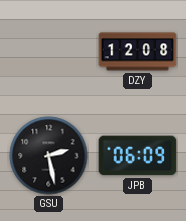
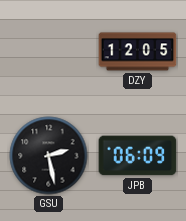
DZY: 12:08 -> 12:05 (138, 52)
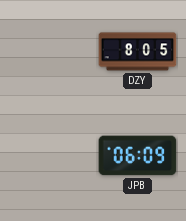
DZY: 12:05 -> 8:05 (138, 52)
GSU: 2:28 -> none (49, 156)
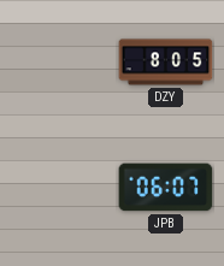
JPB: 06:09 -> 06:07 (166, 188)
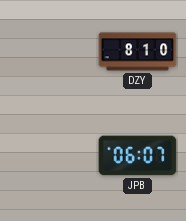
DZY: 8:05 -> 8:10 (138, 52)
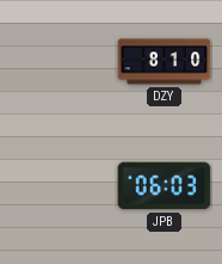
JPB: 06:07 -> 06:03 (165, 186)
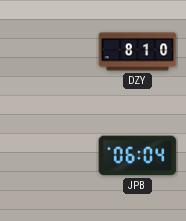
JPB: 06:03 -> 06:04 (138, 156)
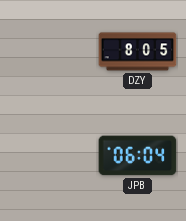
DZY: 8:10 -> 8:05 (138, 52)
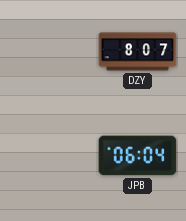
DZY: 8:05 -> 8:07 (138, 52)
